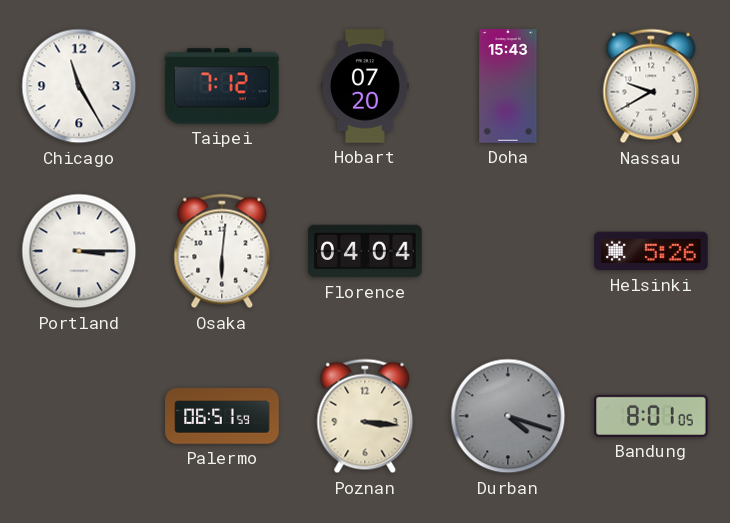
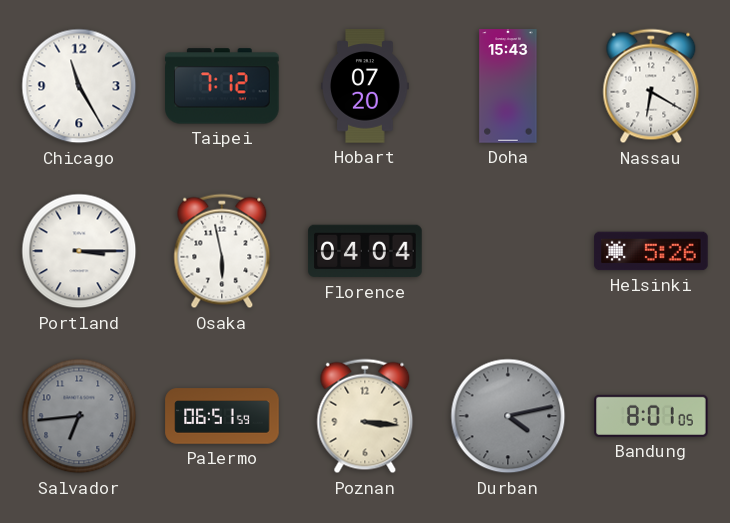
Nassau: 9:40 -> 6:20 (651, 86)
Osaka: 6:01 -> 5:58 (222, 251)
Salvador: none -> 6:44 (79, 416)
Durban: 4:18 -> 4:13 (508, 416)
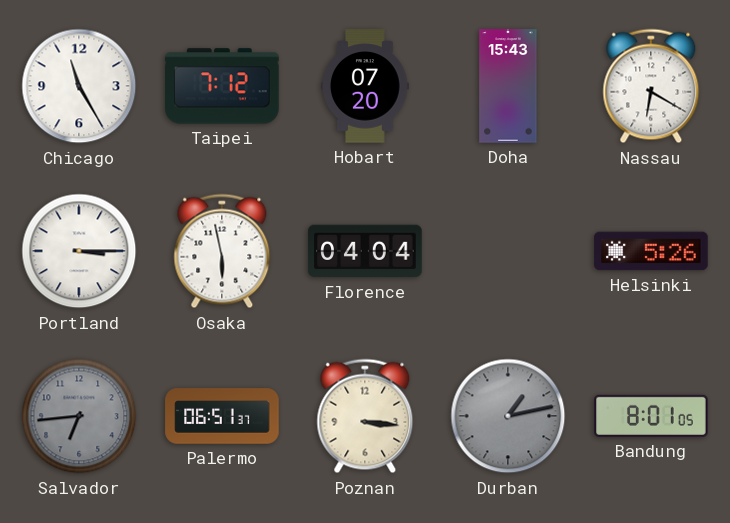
Palermo: 06:51:59 -> 06:51:37 (222, 416)
Durban: 4:13 -> 1:13 (508, 416)
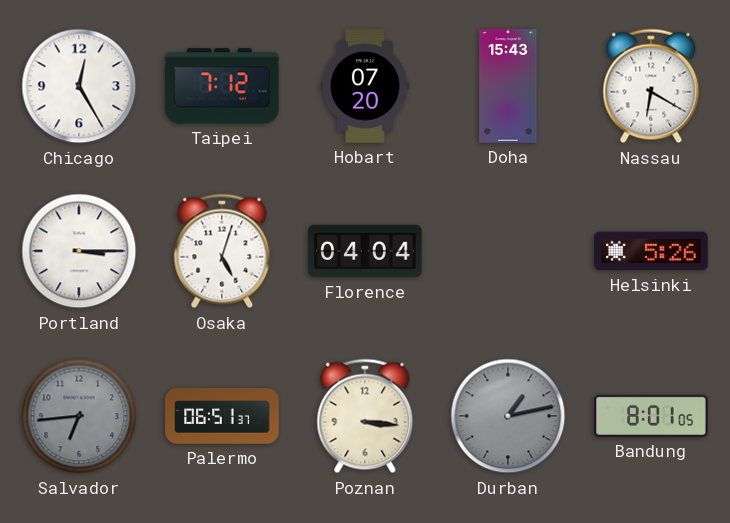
Chicago: 11:25 -> 12:25 (79, 86)
Osaka: 5:58 -> 5:03 (222, 251)
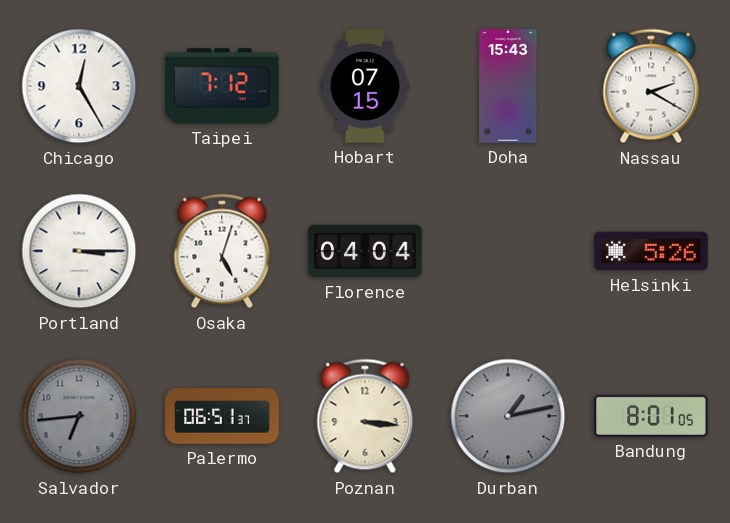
Hobart: 07:20 -> 07:15 (365, 86)
Nassau: 6:20 -> 2:20 (651, 86)
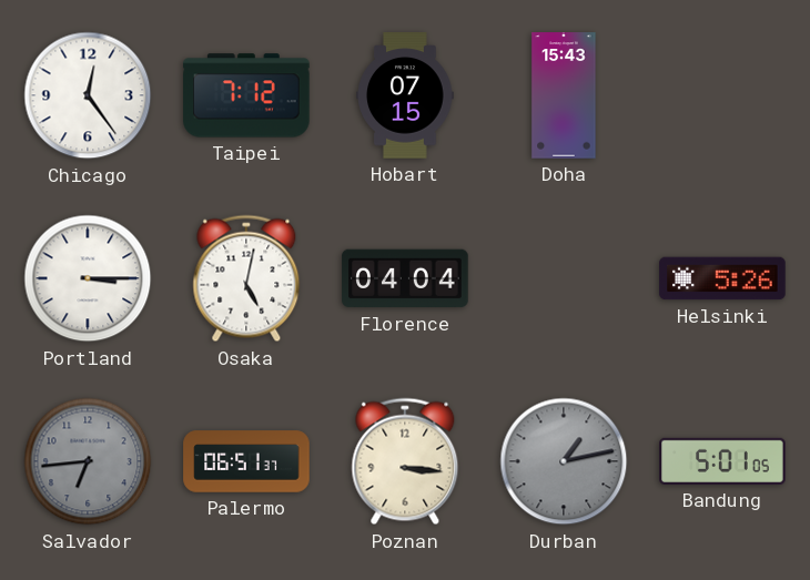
Chicago: 12:25 -> 12:24 (88, 95)
Nassau: 2:20 -> none (651, 86)
Osaka: 5:03 -> 5:02 (246, 278)
Bandung: 8:01 -> 5:01 (722, 461)
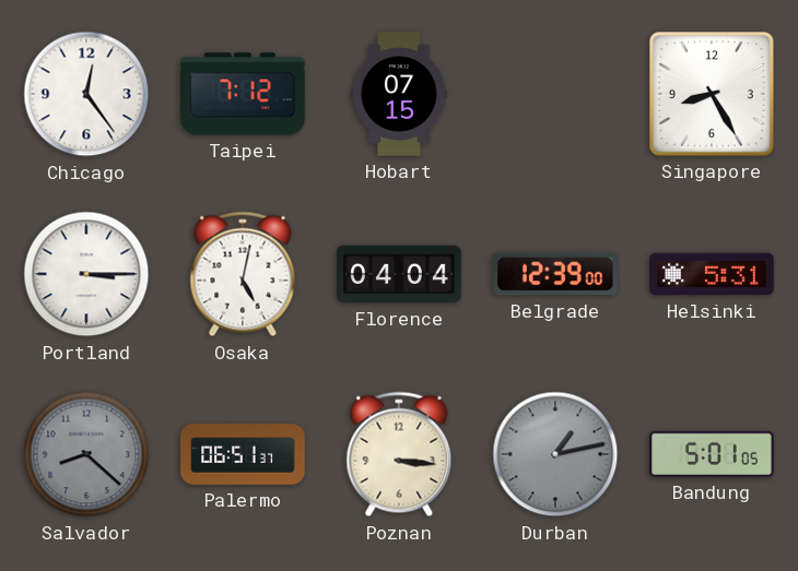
Doha: 15:43 -> none (564, 95)
Singapore: none -> 8:25 (713, 95)
Belgrade: none -> 12:39 (556, 274)
Helsinki: 5:26 -> 5:31 (712, 274)
Salvador: 6:44 -> 8:22 (86, 454)
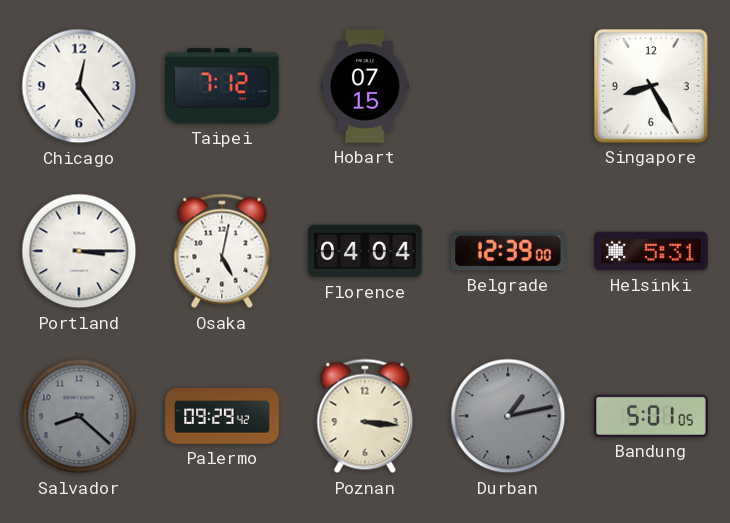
Palermo: 06:51 -> 09:29 (222, 416)
